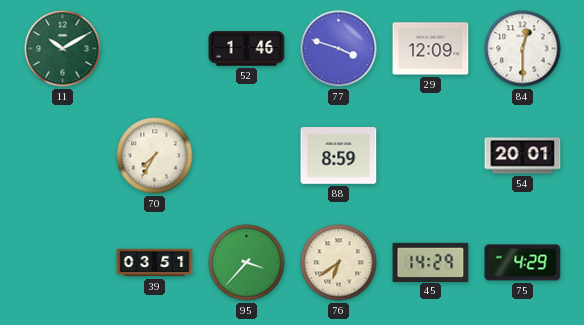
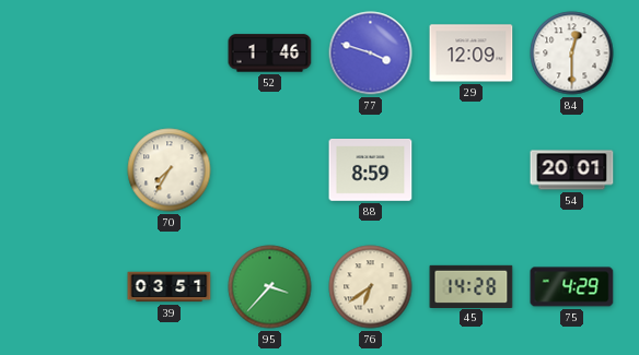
11: 10:10 -> none (63, 49)
45: 14:29 -> 14:28 (472, 286)
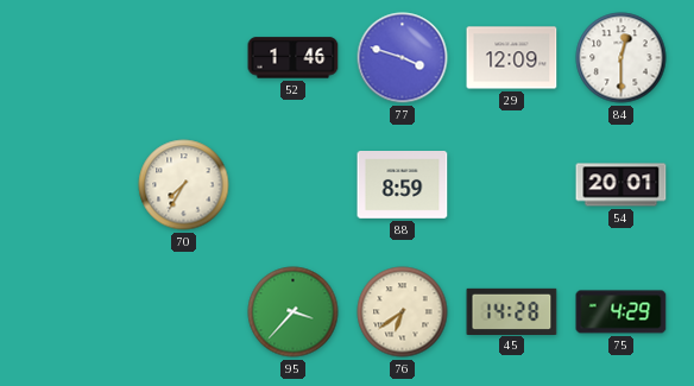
39: 03:51 -> none (170, 287)
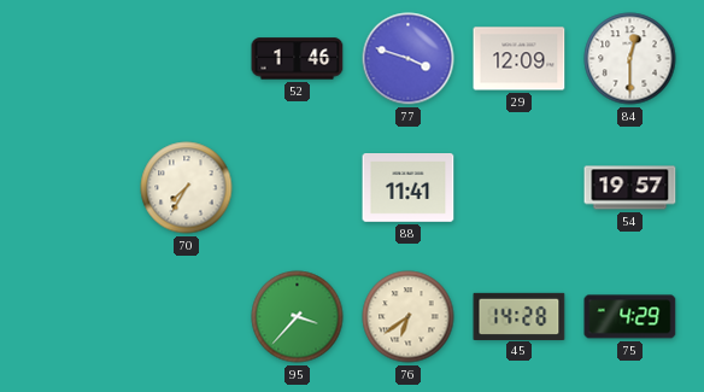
88: 8:59 -> 11:41 (409, 188)
54: 20:01 -> 19:57 (630, 188)
